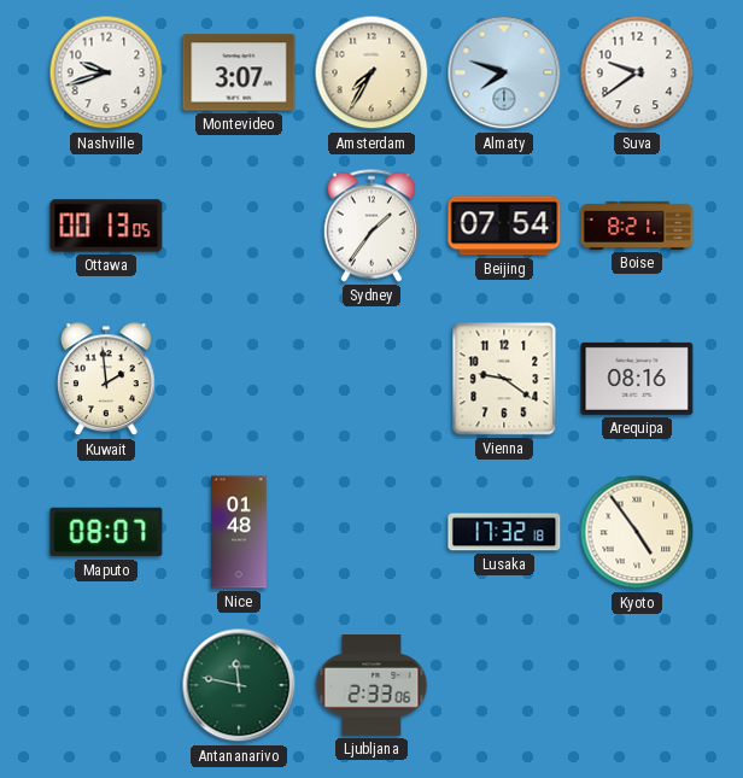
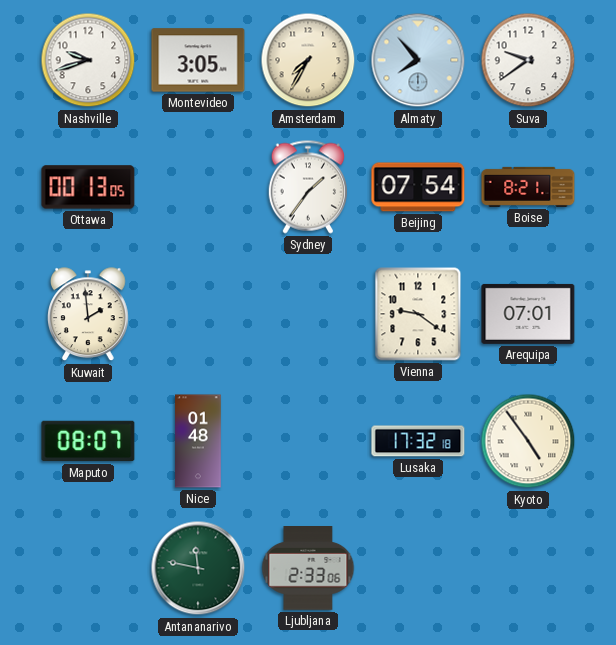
Montevideo: 3:07 -> 3:05 (198, 60)
Almaty: 7:48 -> 7:53 (418, 60)
Arequipa: 08:16 -> 07:01 (528, 314)
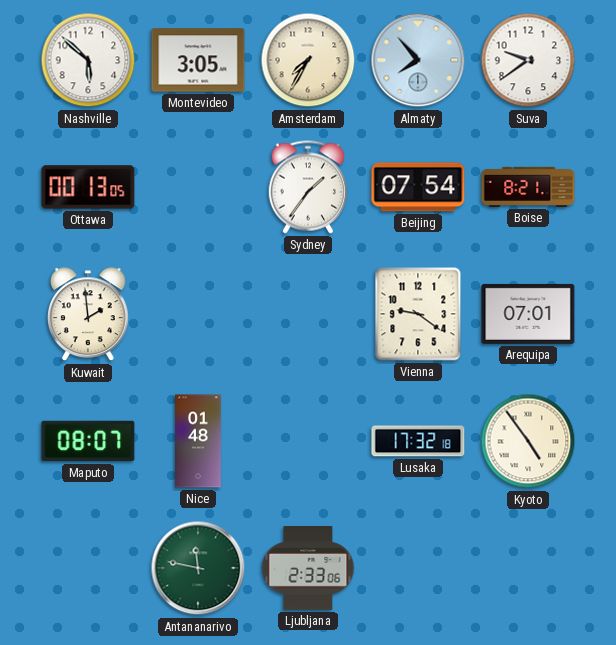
Nashville: 9:42 -> 5:52 (88, 60)
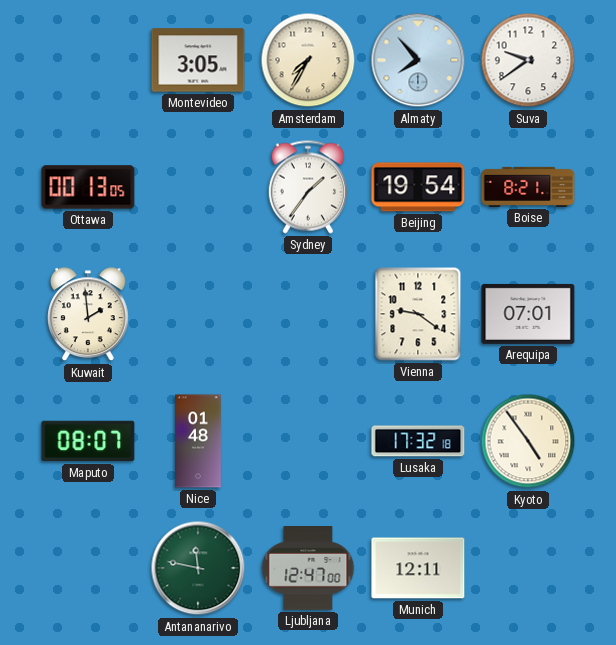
Nashville: 5:52 -> none (88, 60)
Beijing: 07:54 -> 19:54 (418, 187)
Ljubljana: 2:33 -> 12:47 (308, 568)
Munich: none -> 12:11 (418, 568)
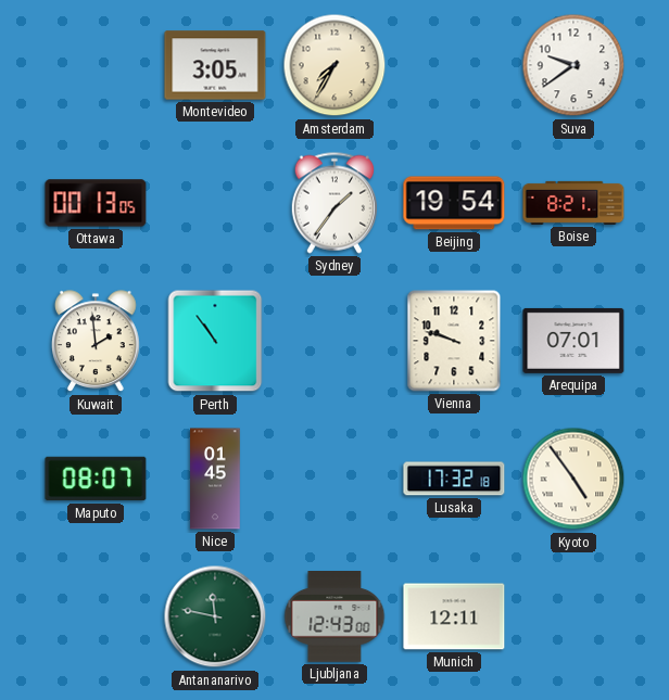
Almaty: 7:53 -> none (418, 60)
Perth: none -> 10:54 (215, 341)
Vienna: 9:21 -> 9:48 (454, 341)
Nice: 01:48 -> 01:45 (215, 479)
Ljubljana: 12:47 -> 12:43 (335, 616)
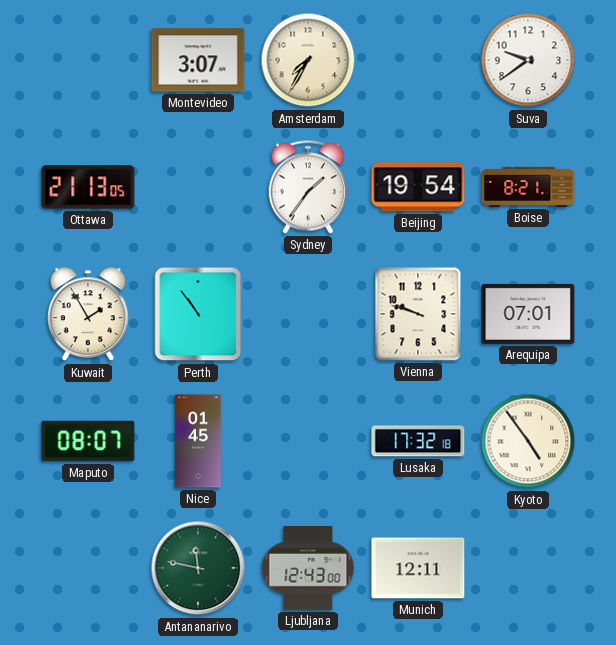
Montevideo: 3:05 -> 3:07 (198, 60)
Ottawa: 00:13 -> 21:13 (88, 187)
Kuwait: 1:59 -> 1:55 (89, 315)
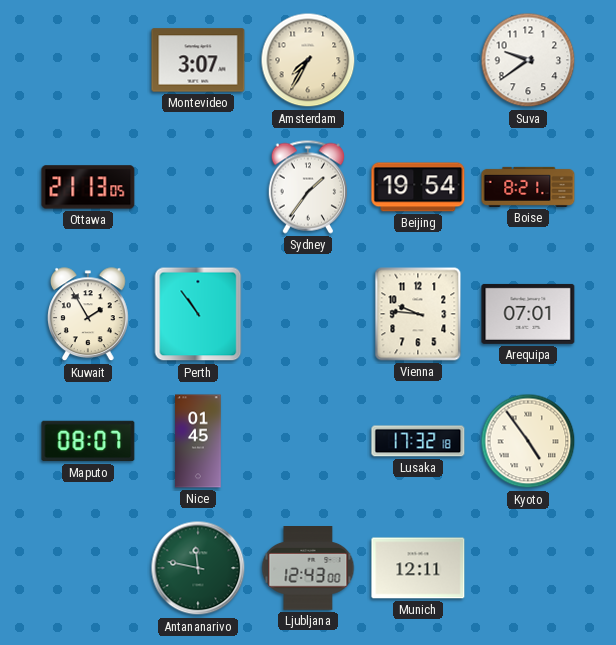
Vienna: 9:48 -> 9:46 (418, 314)
